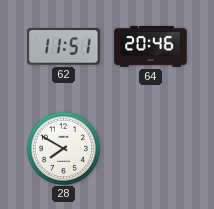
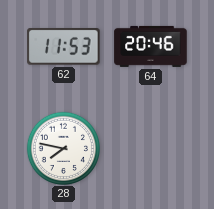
62: 11:51 -> 11:53 (64, 47)
28: 7:50 -> 7:47 (63, 148)
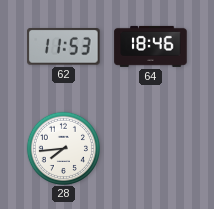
64: 20:46 -> 18:46 (151, 46)
28: 7:47 -> 7:44 (63, 148)
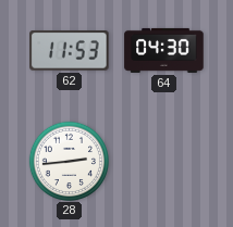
64: 18:46 -> 04:30 (164, 50)
28: 7:44 -> 2:44 (69, 161)
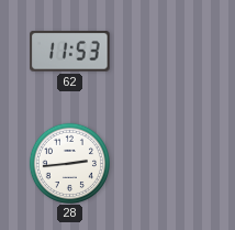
64: 04:30 -> none (164, 50)
